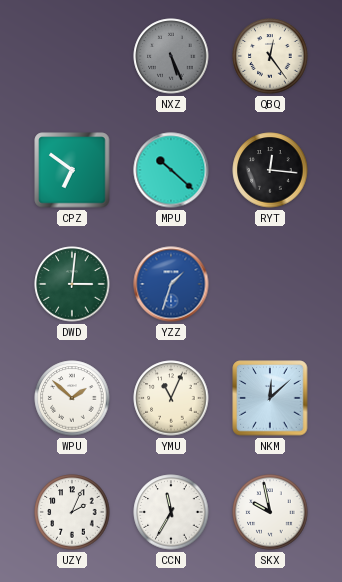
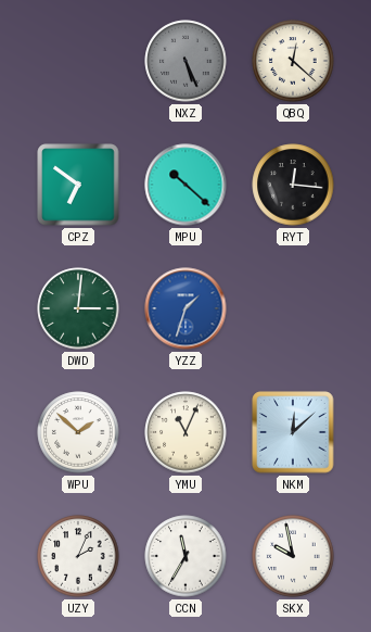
QBQ: 12:24 -> 12:22 (293, 61)
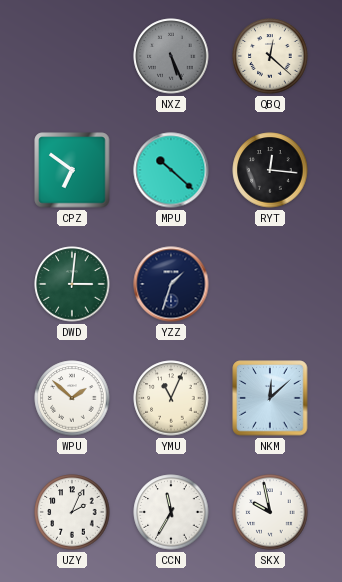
YZZ dial: blue -> navy (171, 284)
